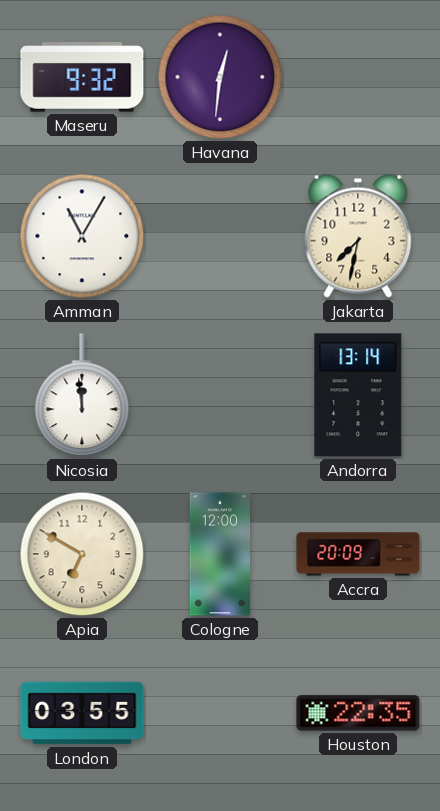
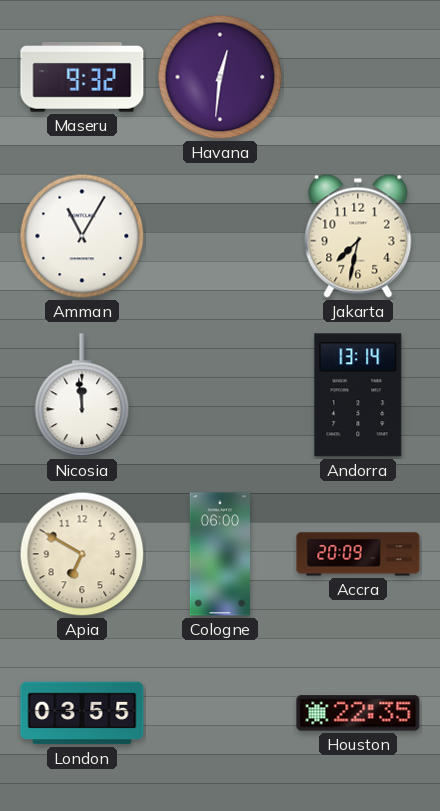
Cologne: 12:00 -> 06:00 (219, 554)
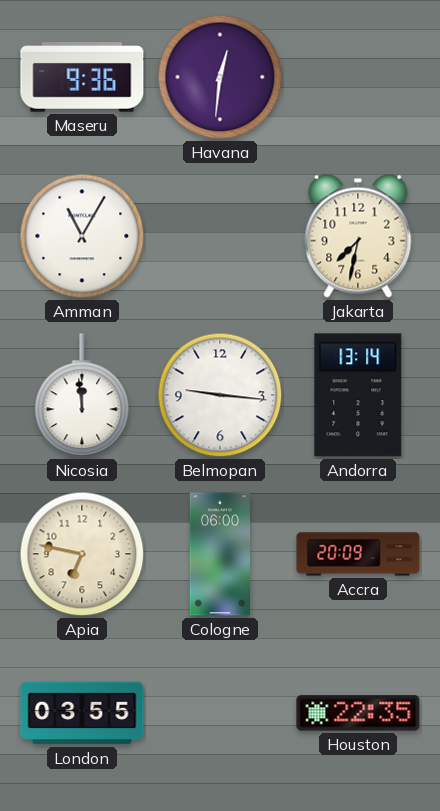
Maseru: 9:32 -> 9:36 (82, 77)
Belmopan: none -> 9:16 (220, 395)
Apia: 6:50 -> 6:47 (82, 554)
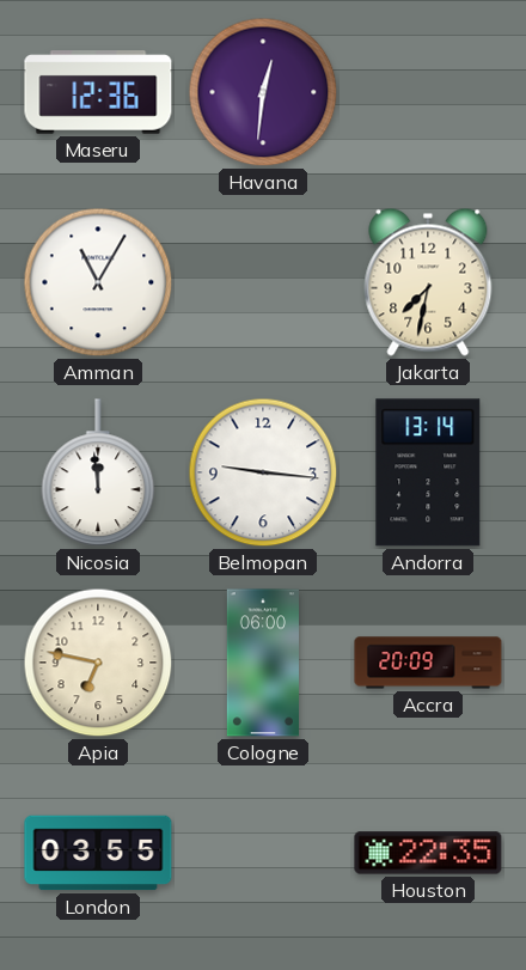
Maseru: 9:36 -> 12:36 (98, 92)
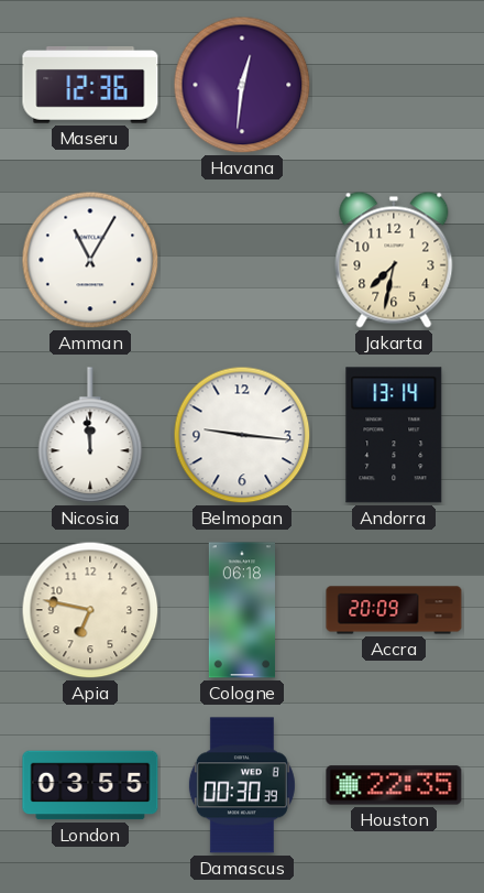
Cologne: 06:00 -> 06:18 (241, 610)
Damascus: none -> 00:30 (242, 785)
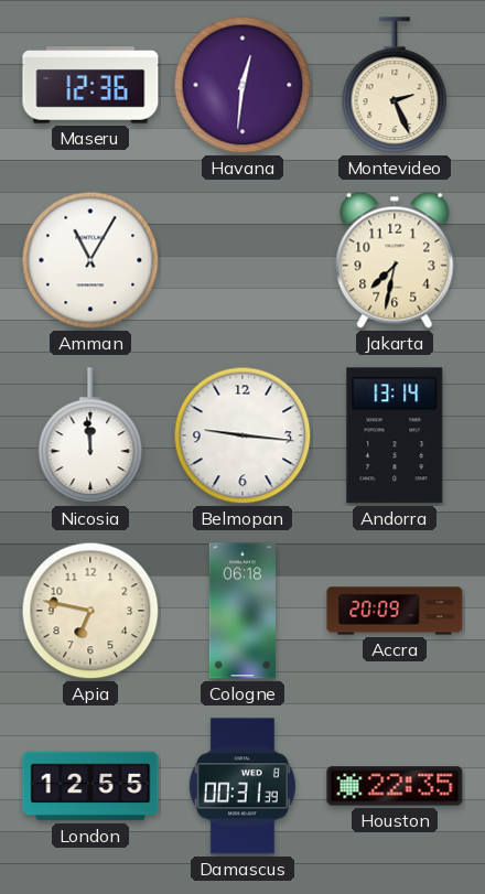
Montevideo: none -> 2:26 (395, 86)
London: 03:55 -> 12:55 (90, 786)
Damascus: 00:30 -> 00:31 (242, 786)
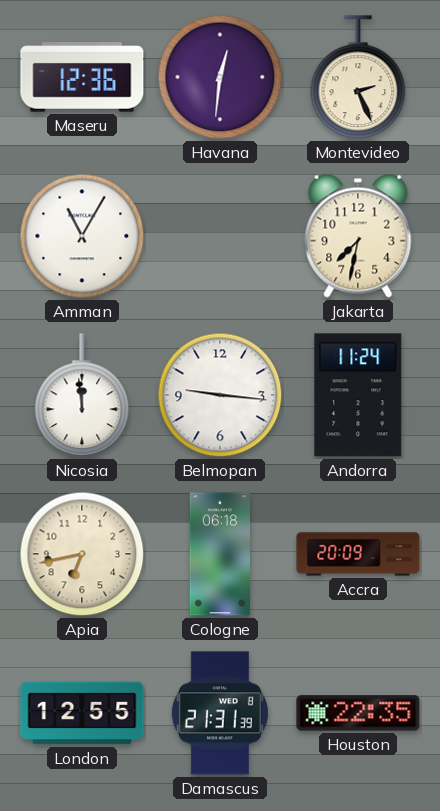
Andorra: 13:14 -> 11:24 (358, 395)
Apia: 6:47 -> 6:43 (82, 554)
Damascus: 00:31 -> 21:31 (220, 713)
